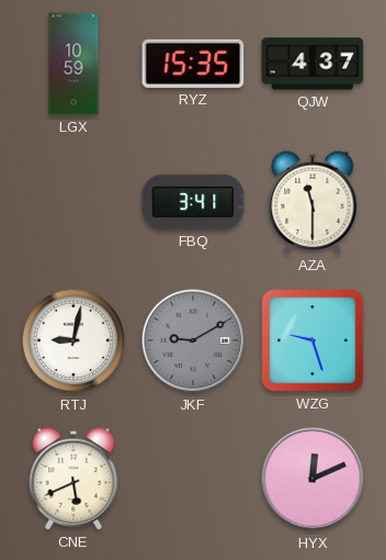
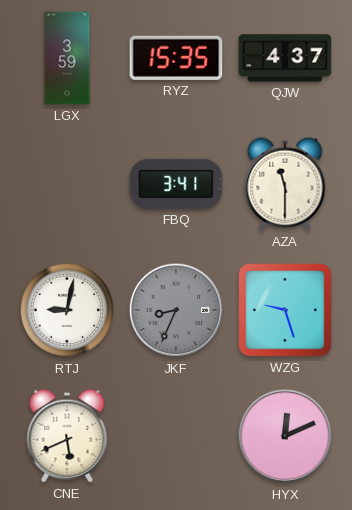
LGX: 10:59 -> 3:59 (67, 58)
JKF: 9:10 -> 8:34 (176, 310)
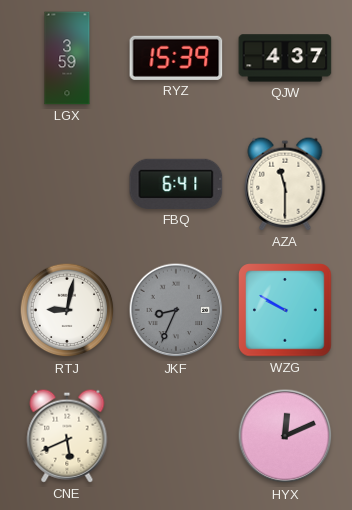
RYZ: 15:35 -> 15:39 (176, 58)
FBQ: 3:41 -> 6:41 (176, 184)
WZG: 9:27 -> 9:50 (285, 310)
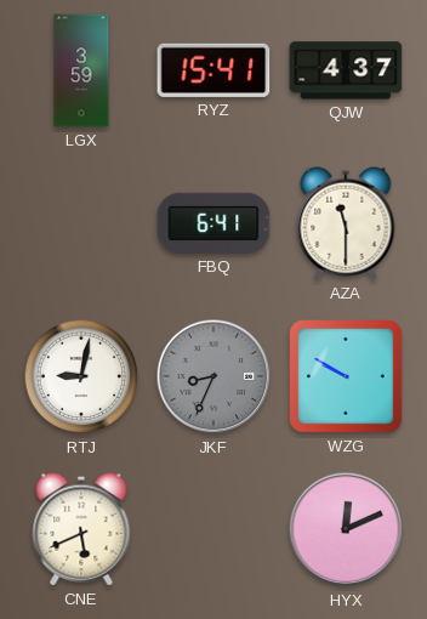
RYZ: 15:39 -> 15:41 (213, 70)
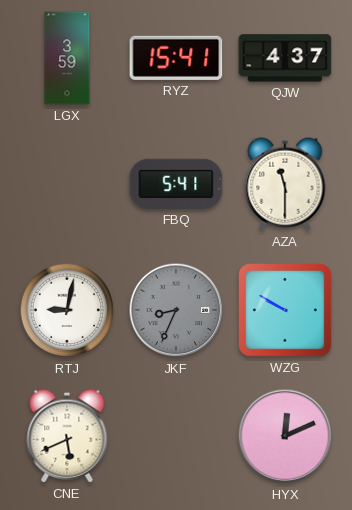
FBQ: 6:41 -> 5:41 (176, 184)
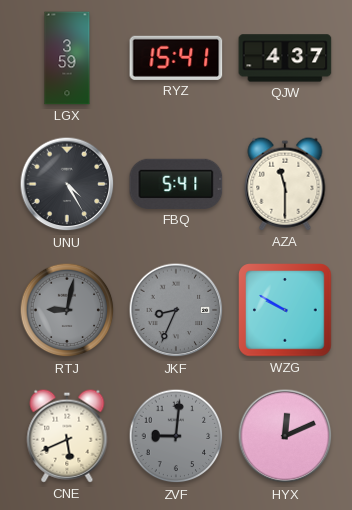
UNU: none -> 4:25 (67, 184)
RTJ dial: white -> grey (67, 310)
ZVF: none -> 9:01 (176, 436)
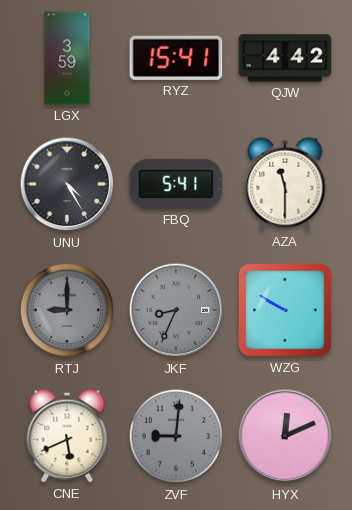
QJW: 4:37 -> 4:42 (285, 58)
RTJ: 9:02 -> 9:00 (67, 310)
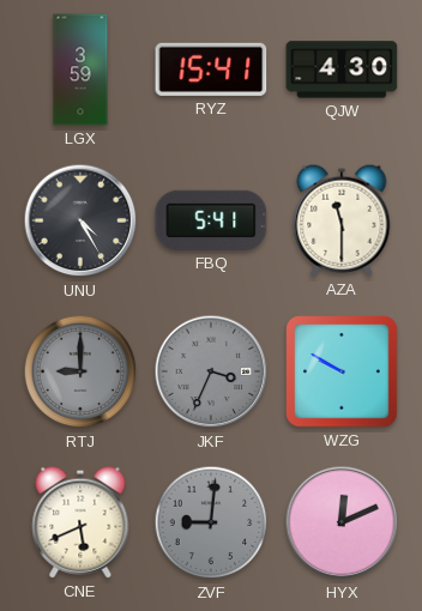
QJW: 4:42 -> 4:30 (342, 69)
JKF: 8:34 -> 3:34 (211, 371)
